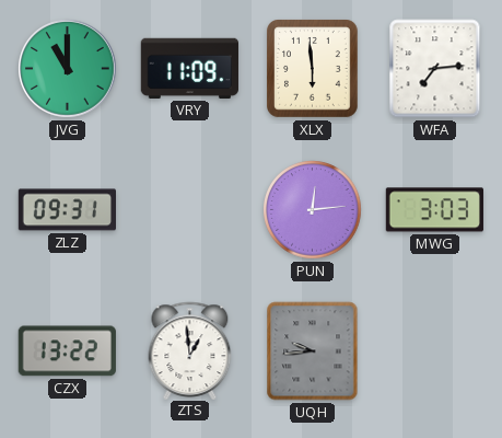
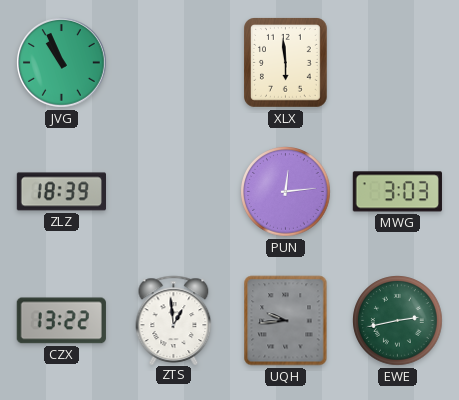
JVG: 11:00 -> 10:56 (62, 63)
VRY: 11:09 -> none (189, 68)
WFA: 7:14 -> none (435, 69)
ZLZ: 09:31 -> 18:39 (61, 192)
EWE: none -> 2:43 (398, 321)
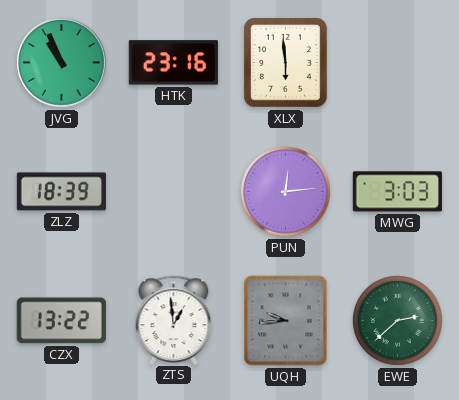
HTK: none -> 23:16 (173, 63)
EWE: 2:43 -> 2:38 (398, 321)
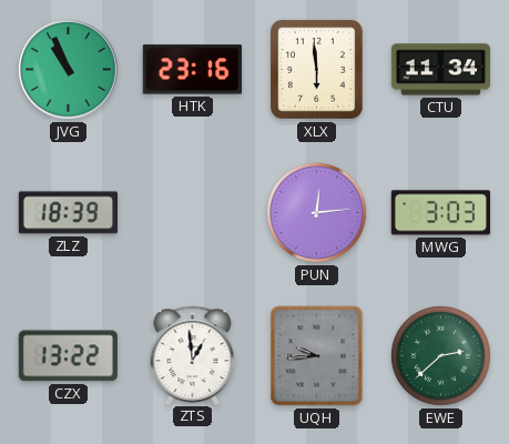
CTU: none -> 11:34 (440, 70)
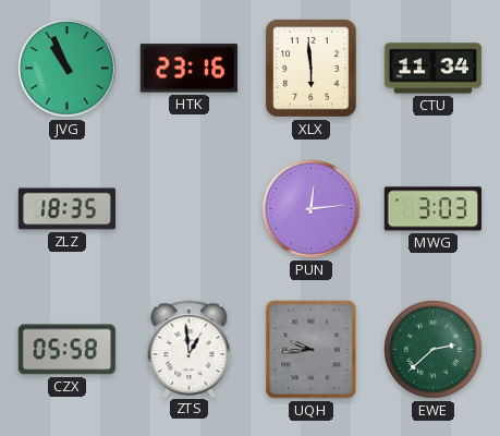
ZLZ: 18:39 -> 18:35 (66, 209)
CZX: 13:22 -> 05:58 (66, 350)
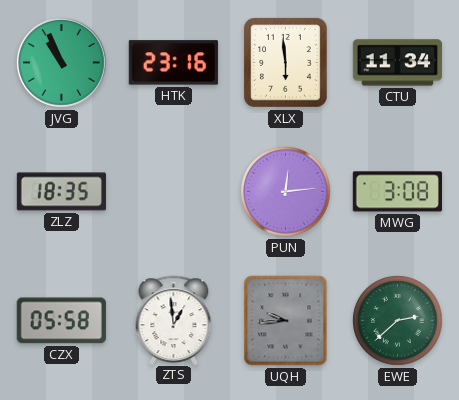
MWG: 3:03 -> 3:08 (397, 192)
